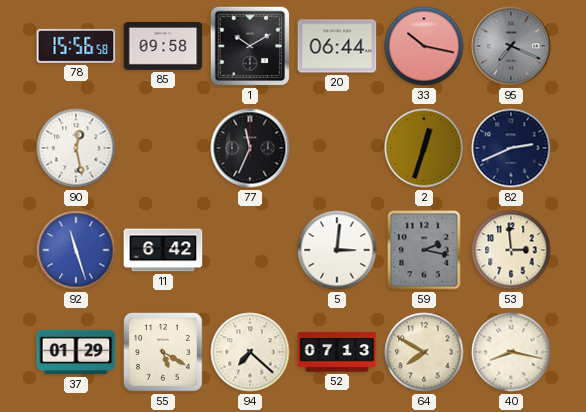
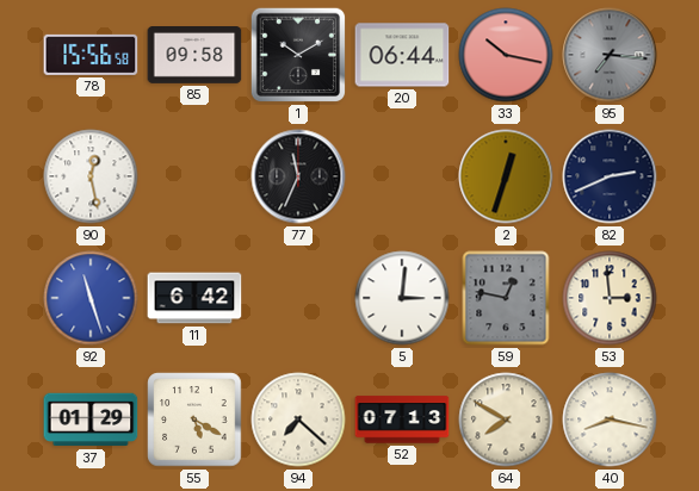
95: 7:19 -> 7:16 (610, 55)
59: 2:17 -> 12:47 (506, 298)
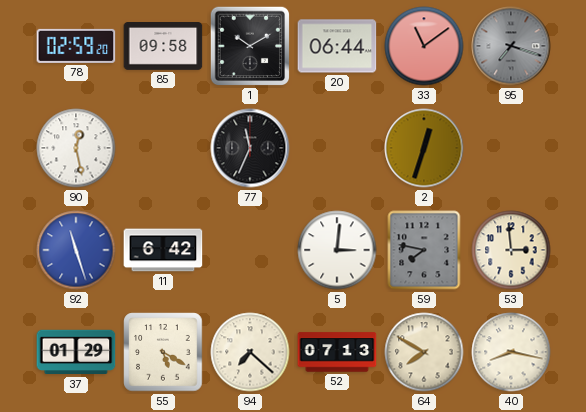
78: 15:56 -> 02:59 (76, 46)
33: 10:17 -> 11:09 (424, 46)
95: 7:16 -> 7:18 (511, 46)
82: 2:41 -> none (610, 176)
59: 12:47 -> 7:47 (424, 250)
